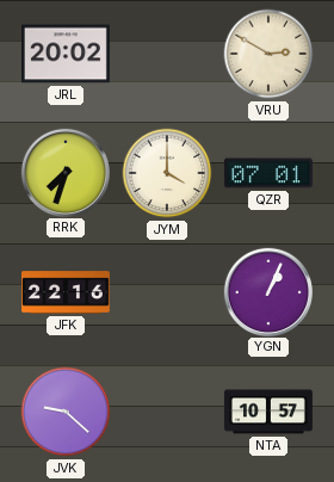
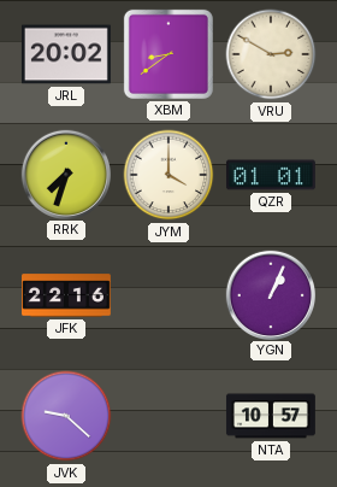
XBM: none -> 8:39 (168, 54)
QZR: 07:01 -> 01:01 (271, 175)
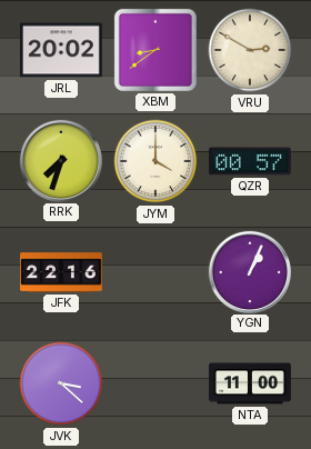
QZR: 01:01 -> 00:57 (250, 161)
JVK: 9:22 -> 3:22 (61, 383)
NTA: 10:57 -> 11:00 (250, 383)
